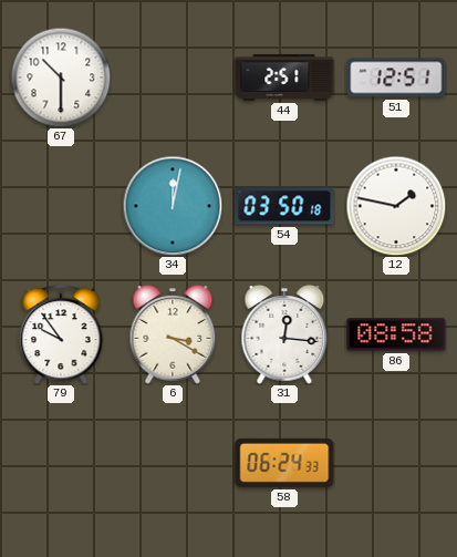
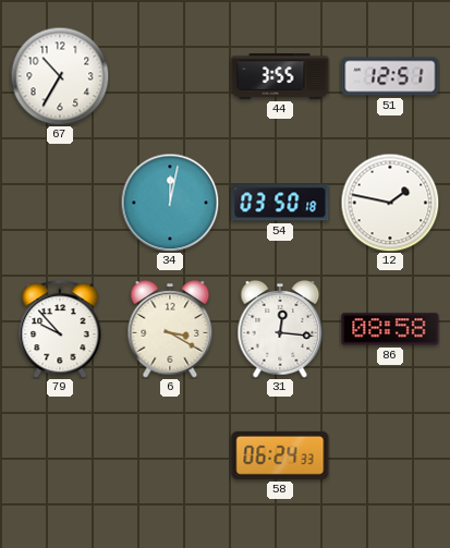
67: 10:30 -> 10:35 (60, 76)
44: 2:51 -> 3:55 (280, 76)
79: 9:54 -> 9:53 (60, 330)
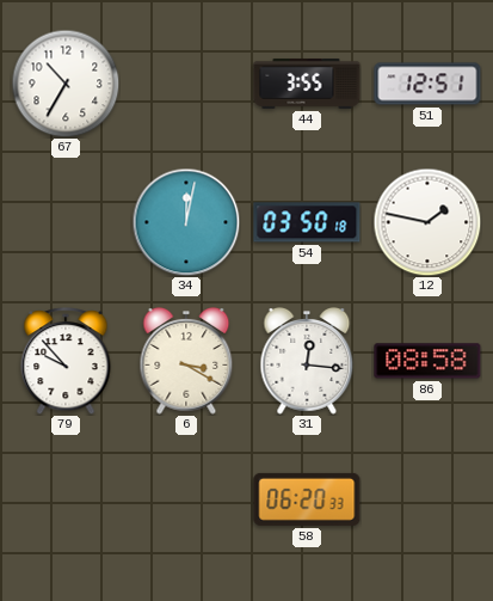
58: 06:24 -> 06:20 (307, 499)
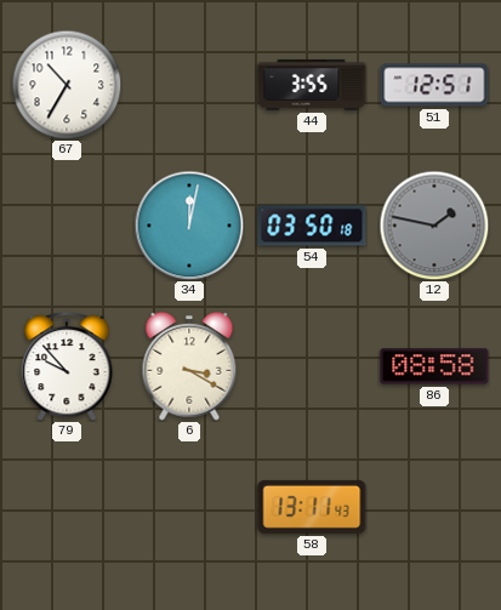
12 dial: white -> grey (434, 226)
31: 12:16 -> none (307, 362)
58: 06:20 -> 13:11 (312, 507)
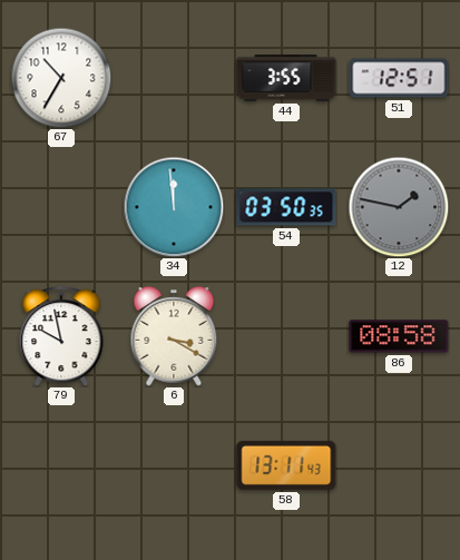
34: 12:02 -> 11:59 (174, 207)
54: 03:50:18 -> 03:50:35 (286, 207)
79: 9:53 -> 9:58 (61, 337)
